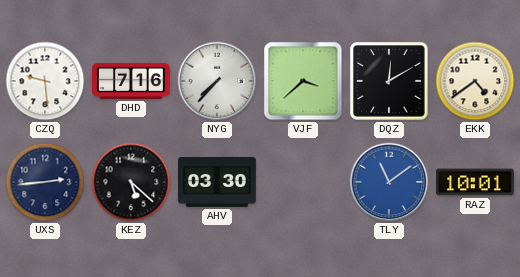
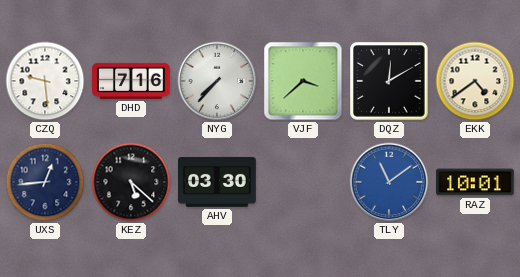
UXS: 2:44 -> 12:44 (45, 182)
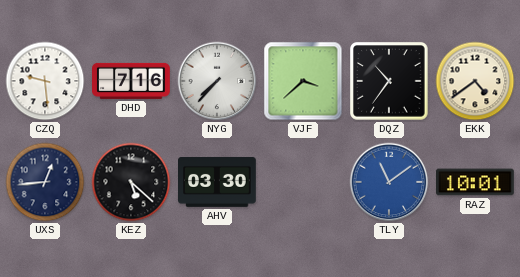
DQZ: 12:10 -> 10:36 (390, 82)
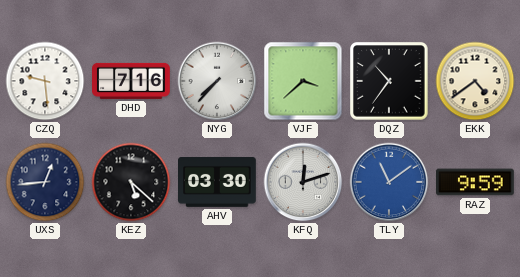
KFQ: none -> 12:12 (303, 182)
RAZ: 10:01 -> 9:59 (476, 182)
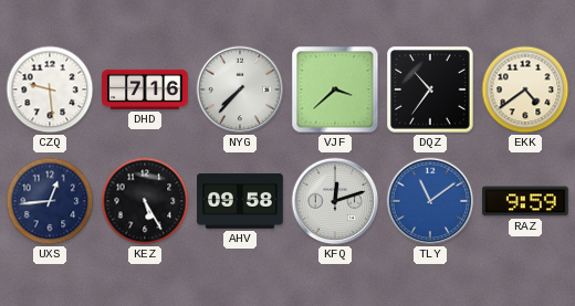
KEZ: 5:22 -> 5:25 (145, 201)
AHV: 03:30 -> 09:58 (241, 201)
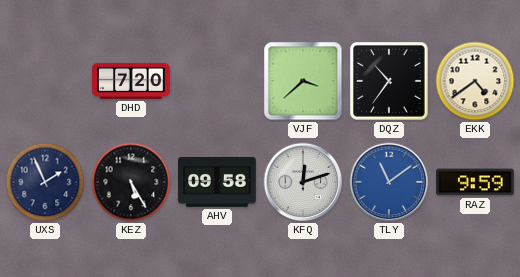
CZQ: 9:29 -> none (50, 89)
DHD: 7:16 -> 7:20 (131, 81)
NYG: 7:37 -> none (240, 89)
UXS: 12:44 -> 1:56 (45, 182)
